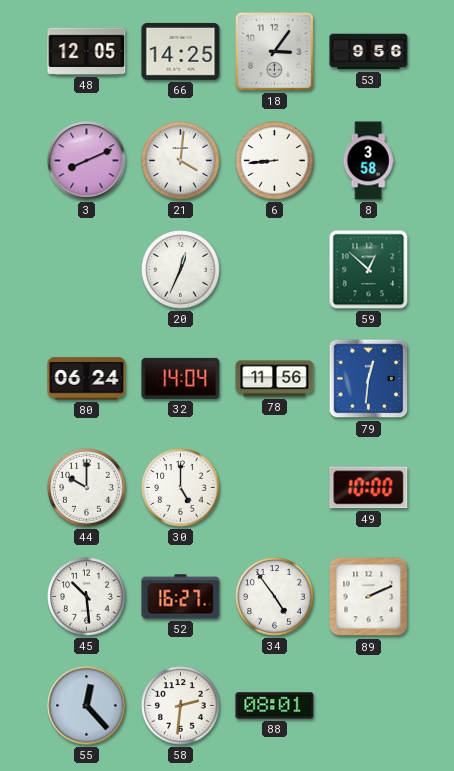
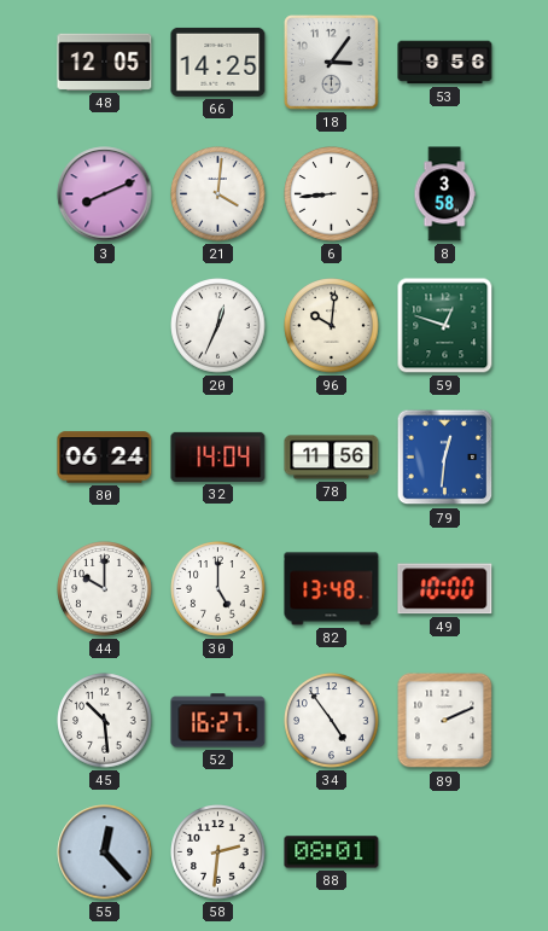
96: none -> 10:01 (332, 326)
59: 12:52 -> 12:48 (445, 326)
82: none -> 13:48 (332, 589)
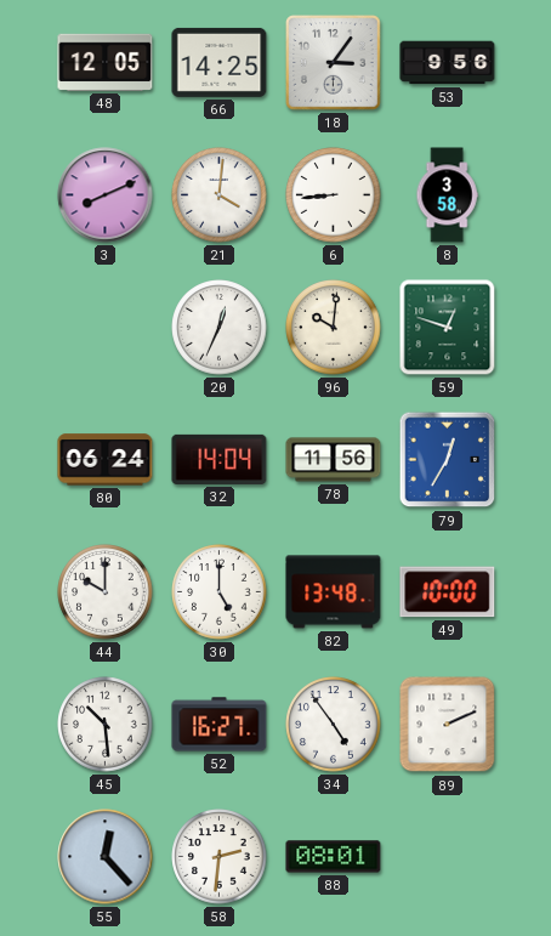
79: 12:31 -> 12:35 (448, 460)
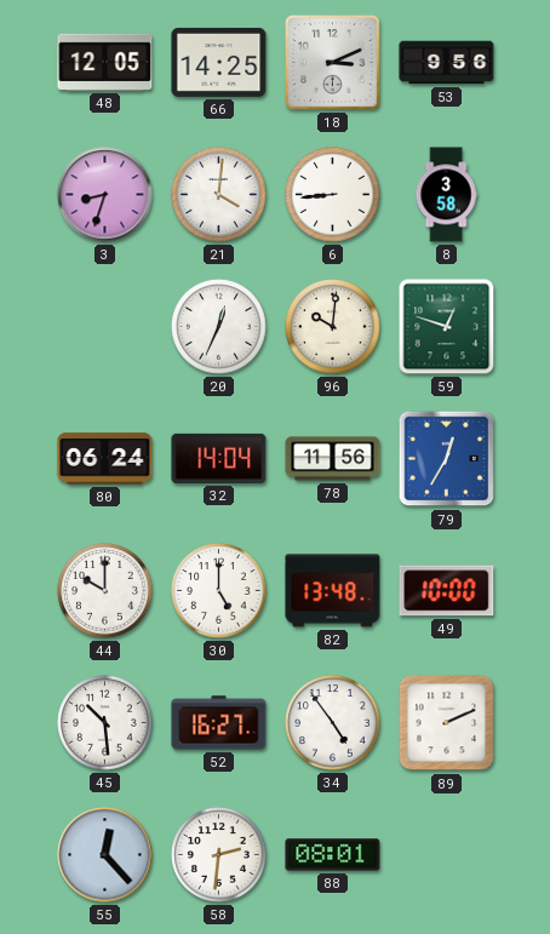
18: 3:06 -> 3:11 (333, 63)
3: 8:11 -> 8:33 (105, 195)
